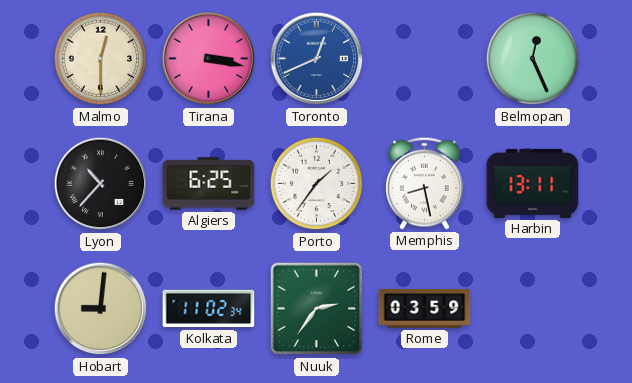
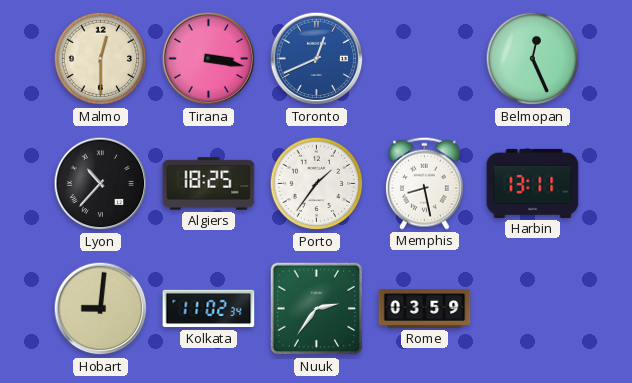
Algiers: 6:25 -> 18:25 (209, 184)
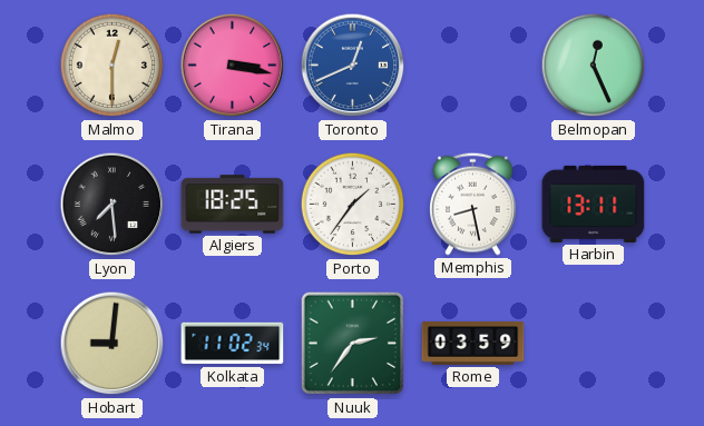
Lyon: 10:37 -> 7:29 (113, 205)
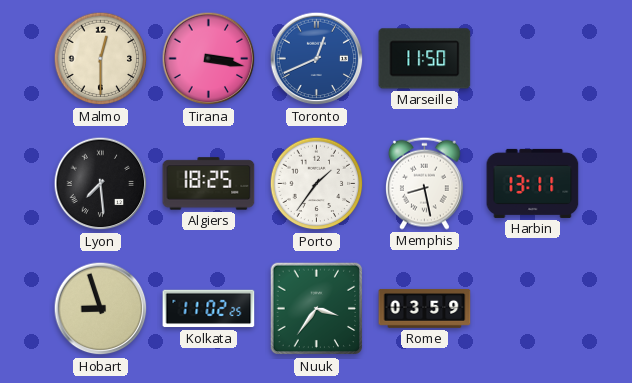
Marseille: none -> 11:50 (425, 59)
Belmopan: 12:26 -> none (594, 66)
Hobart: 9:01 -> 8:57 (101, 309)
Kolkata: 11:02:34 -> 11:02:25 (209, 309)
Nuuk: 2:36 -> 3:36 (317, 309)
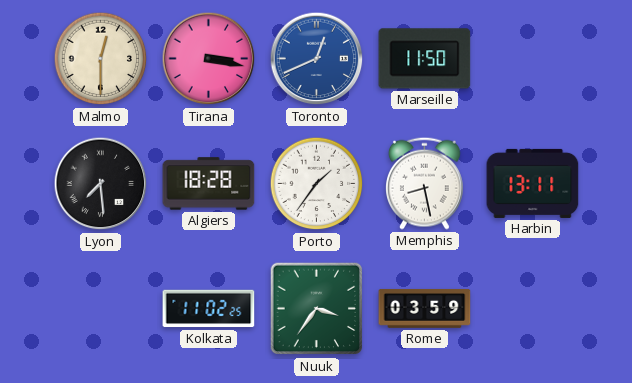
Algiers: 18:25 -> 18:28 (209, 184)
Hobart: 8:57 -> none (101, 309)
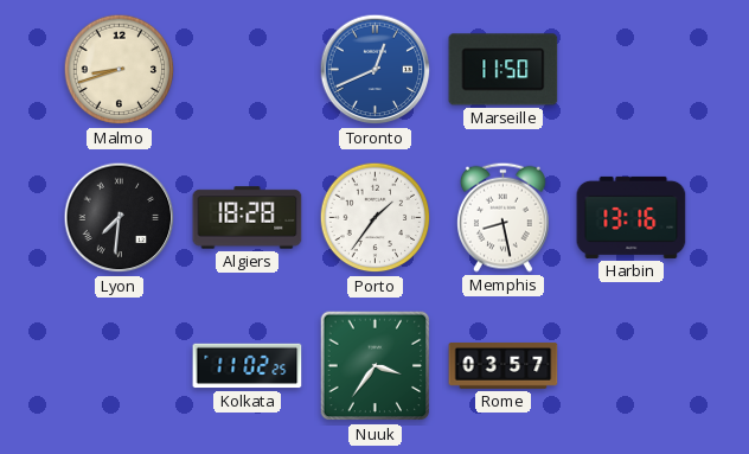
Malmo: 12:30 -> 8:42 (120, 70)
Tirana: 3:17 -> none (209, 59)
Lyon: 7:29 -> 7:31 (120, 218)
Harbin: 13:11 -> 13:16 (632, 217)
Rome: 03:59 -> 03:57 (504, 365)
